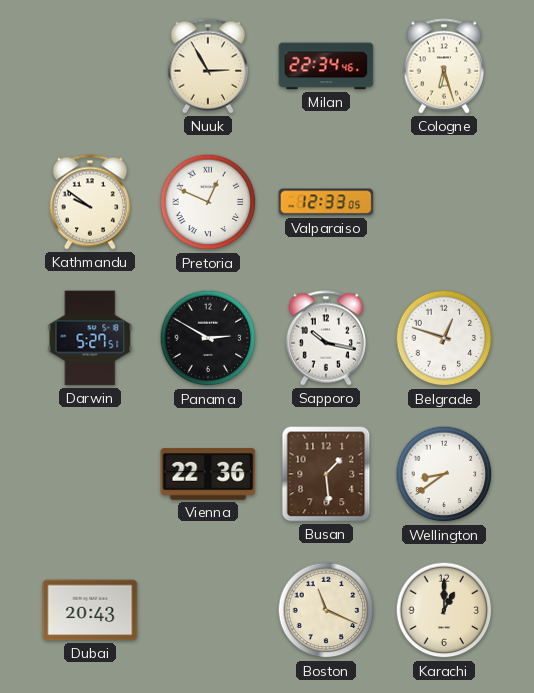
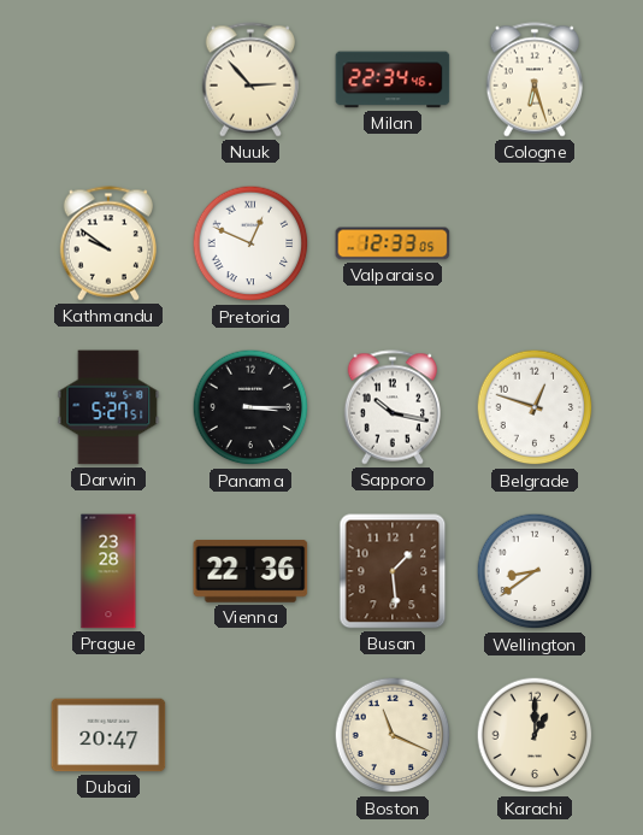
Nuuk: 2:55 -> 2:53 (250, 80)
Panama: 2:50 -> 3:15 (250, 407)
Prague: none -> 23:28 (108, 571)
Dubai: 20:43 -> 20:47 (108, 735)
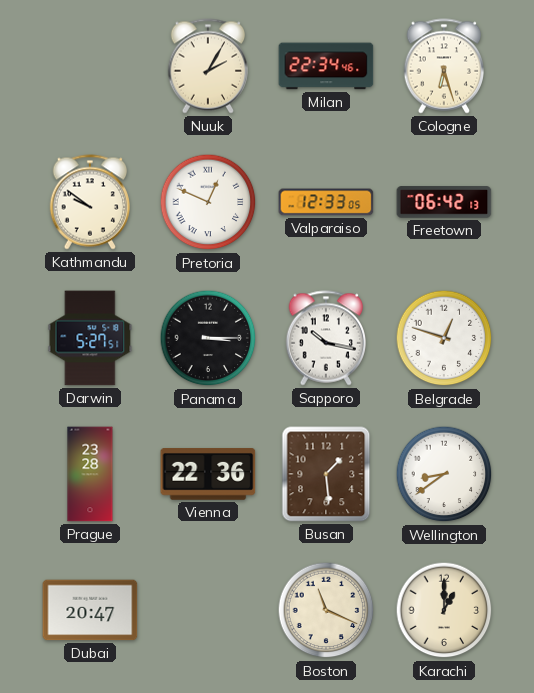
Nuuk: 2:53 -> 2:05 (208, 66)
Freetown: none -> 06:42 (444, 202)
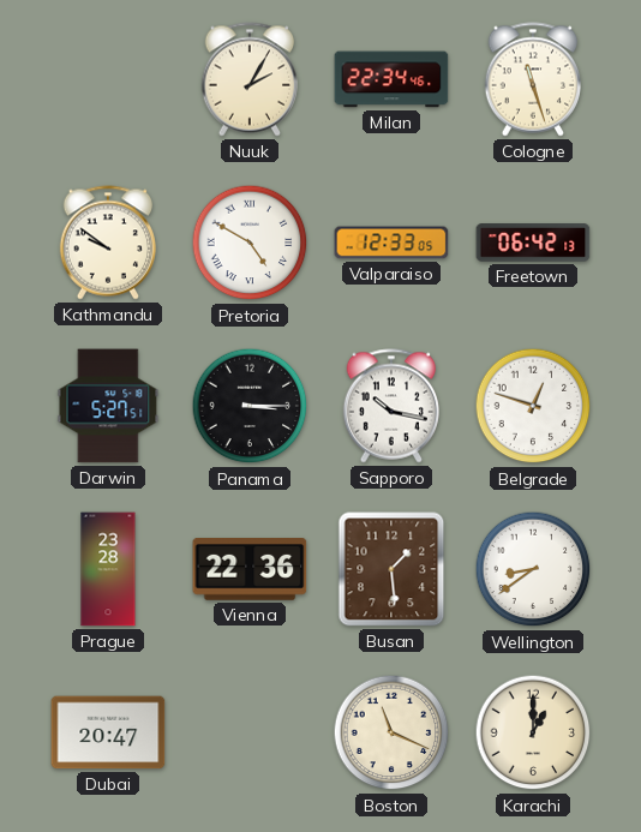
Cologne: 6:27 -> 11:27 (533, 79)
Pretoria: 12:49 -> 4:50 (250, 243)
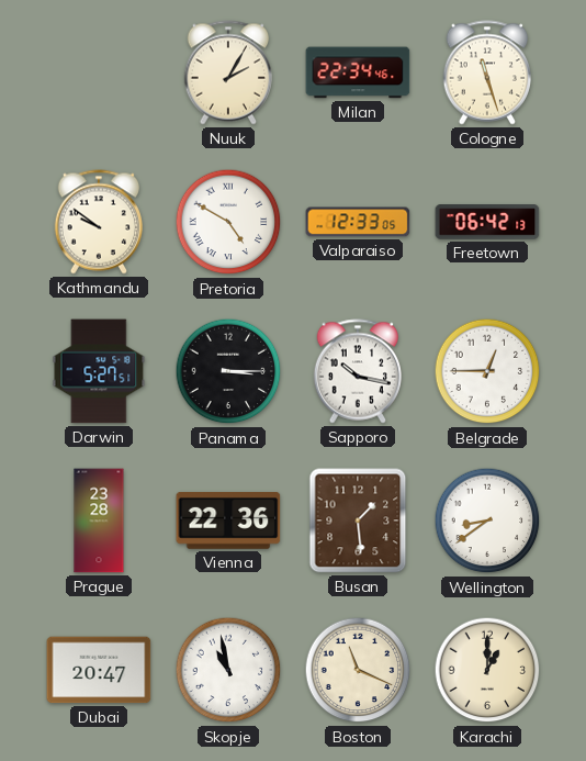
Belgrade: 12:48 -> 12:45 (487, 371)
Skopje: none -> 10:58 (228, 670)
